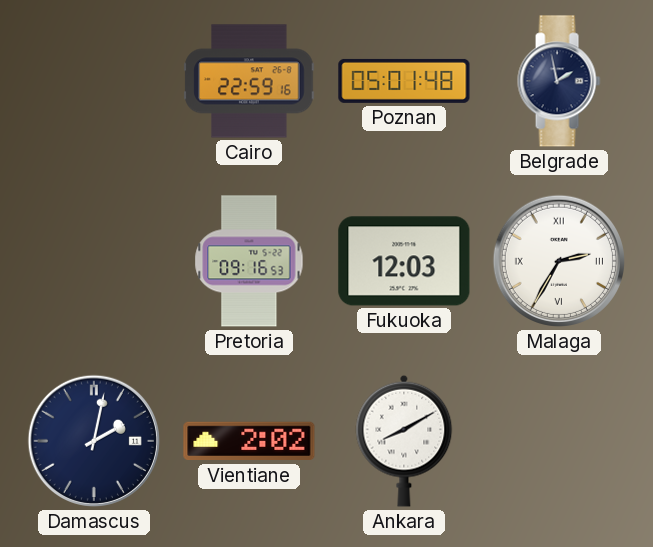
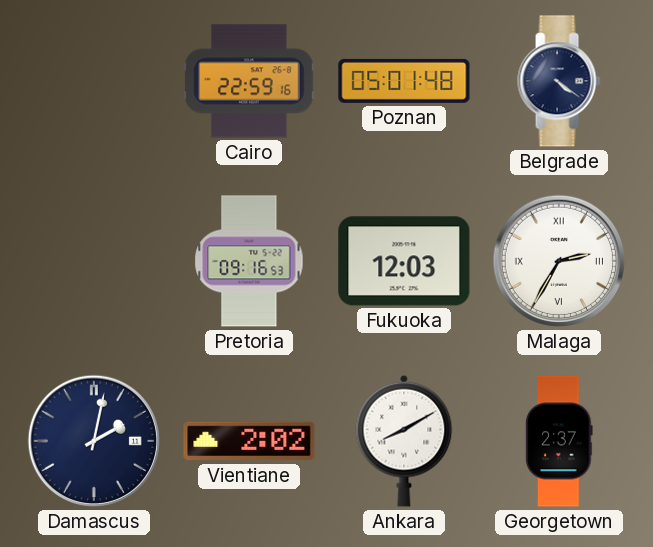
Belgrade: 1:58 -> 4:21 (559, 81)
Georgetown: none -> 2:37 (559, 441)
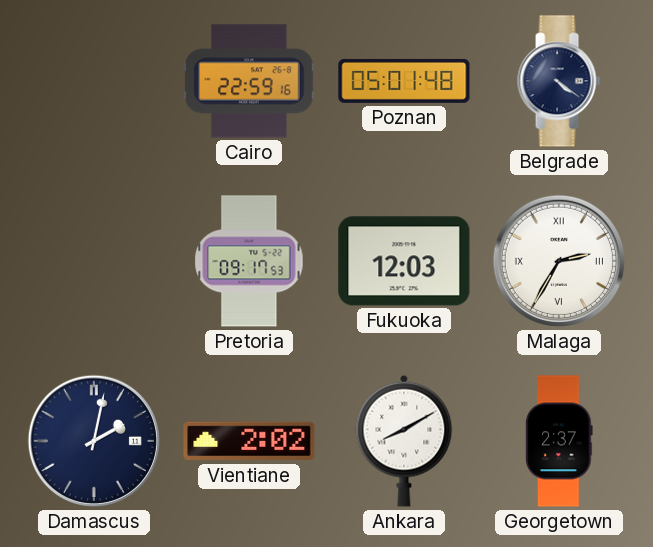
Pretoria: 09:16 -> 09:17 (249, 261)
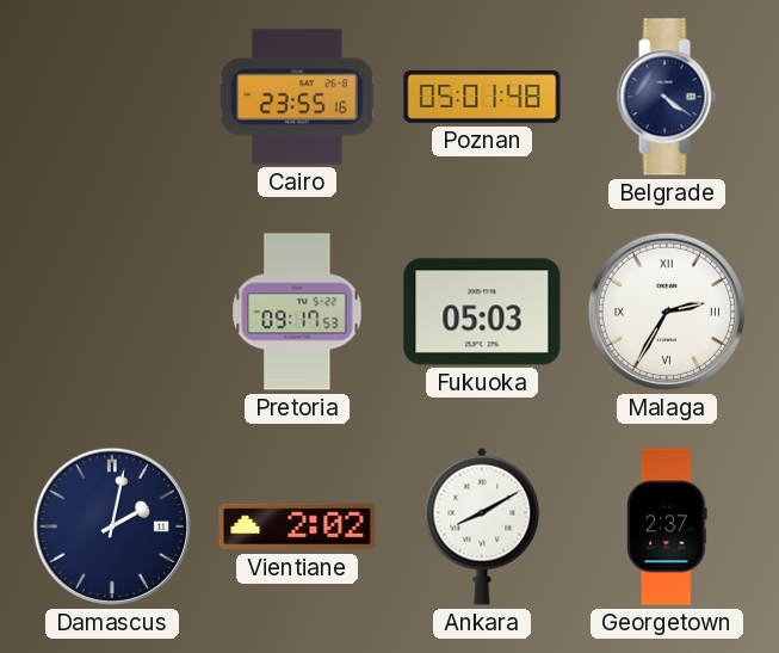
Cairo: 22:59 -> 23:55 (297, 97)
Fukuoka: 12:03 -> 05:03 (482, 312)
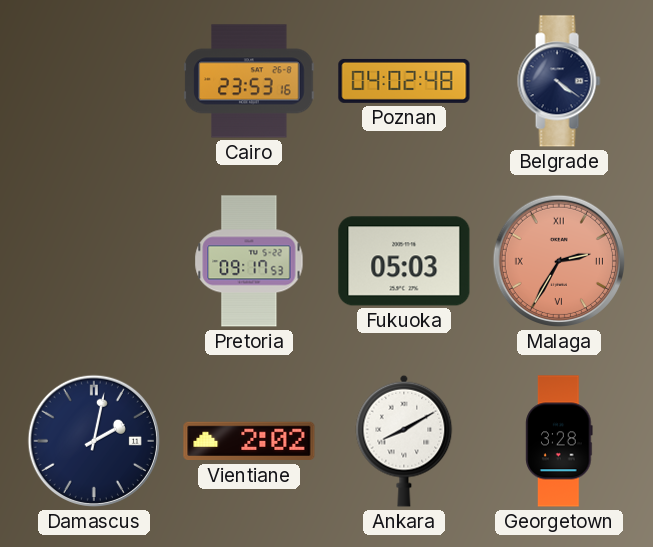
Cairo: 23:55 -> 23:53 (249, 81)
Poznan: 05:01 -> 04:02 (404, 81)
Malaga dial: white -> salmon (559, 261)
Georgetown: 2:37 -> 3:28 (559, 441)
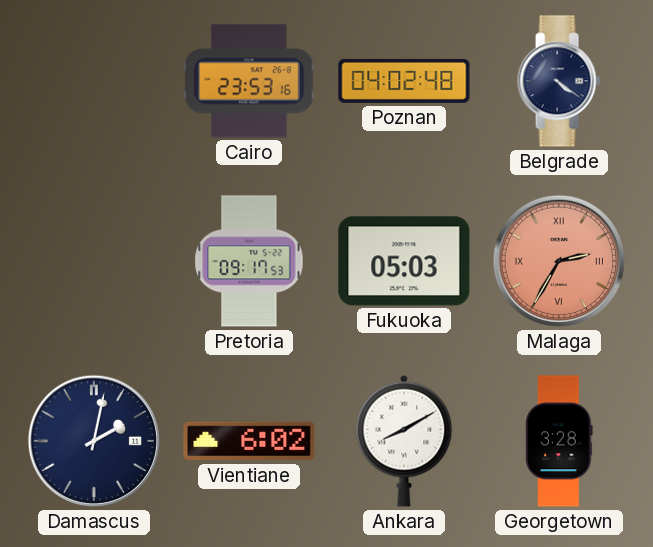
Vientiane: 2:02 -> 6:02 (249, 441)
